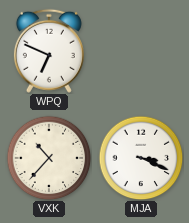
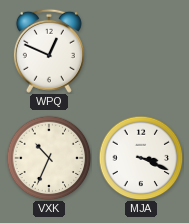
WPQ: 6:49 -> 12:49 (49, 51)
VXK: 10:37 -> 10:34 (49, 158)
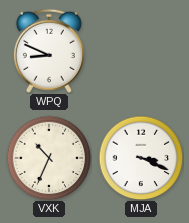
WPQ: 12:49 -> 8:49 (49, 51)
